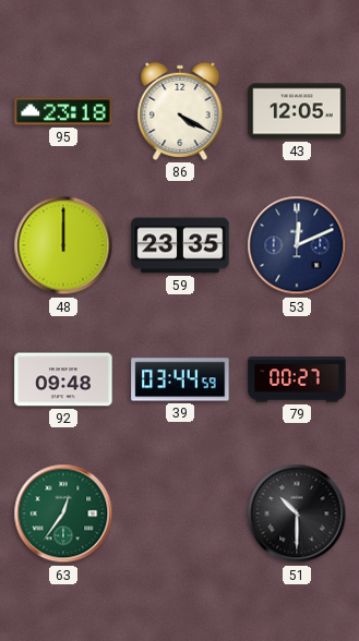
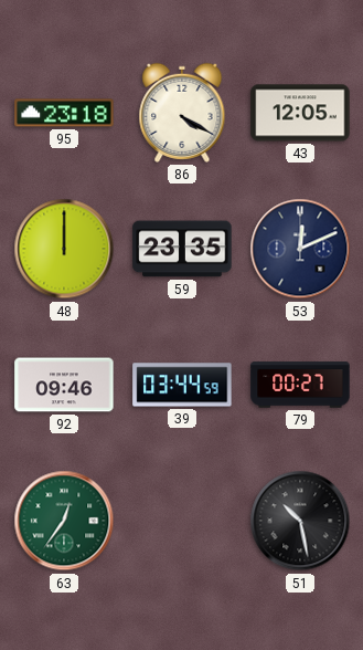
92: 09:48 -> 09:46 (64, 385)
51: 10:30 -> 10:28 (300, 521)
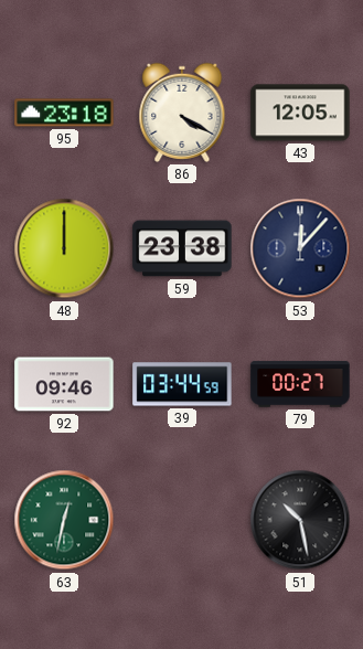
59: 23:35 -> 23:38 (182, 248)
53: 12:11 -> 12:07 (300, 248)
63: 12:36 -> 12:32 (64, 520)
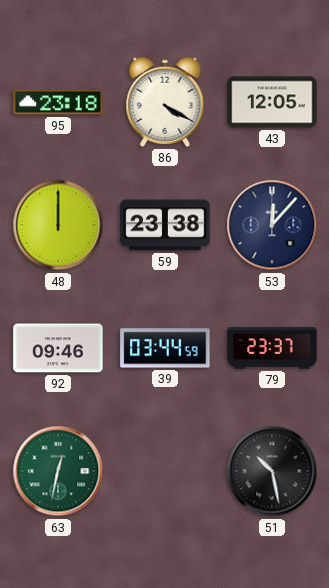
79: 00:27 -> 23:37 (272, 348)
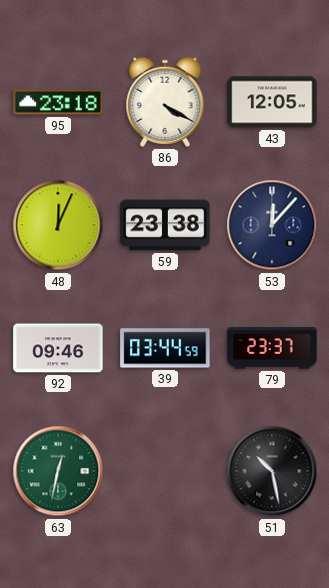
48: 12:00 -> 12:04 (58, 225)
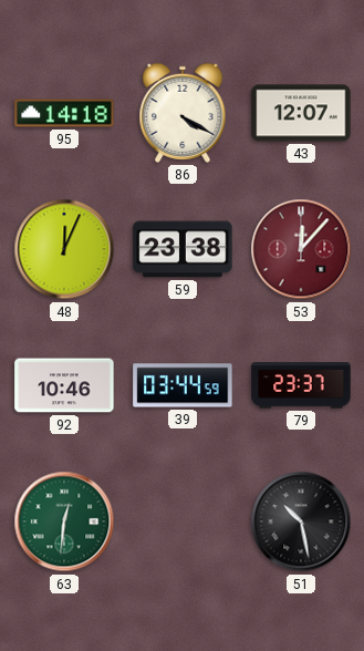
95: 23:18 -> 14:18 (64, 113)
43: 12:05 -> 12:07 (301, 113)
53 dial: navy -> burgundy (301, 249)
92: 09:46 -> 10:46 (64, 385)
63: 12:32 -> 12:31 (64, 521)
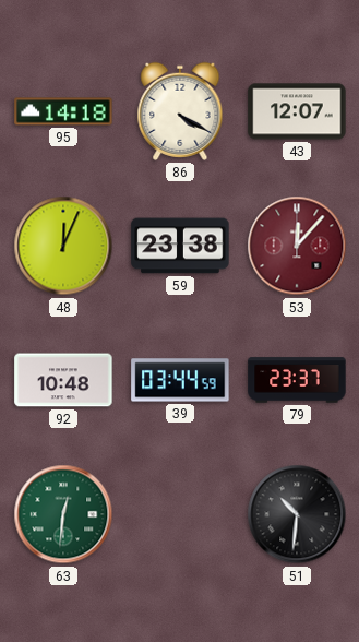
92: 10:46 -> 10:48 (63, 380)
51: 10:28 -> 10:31 (297, 514)
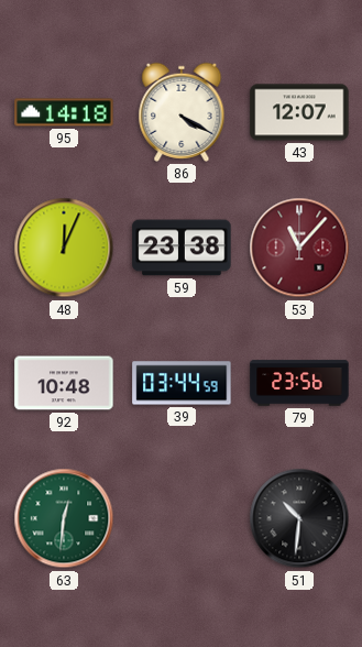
53: 12:07 -> 11:07 (299, 248)
79: 23:37 -> 23:56 (299, 383)
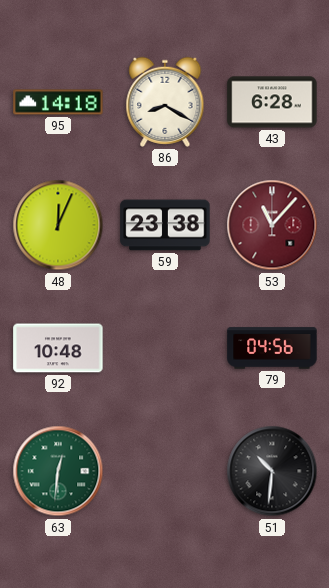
86: 4:20 -> 8:20 (165, 102)
43: 12:07 -> 6:28 (272, 102)
39: 03:44 -> none (182, 383)
79: 23:56 -> 04:56 (272, 348)
